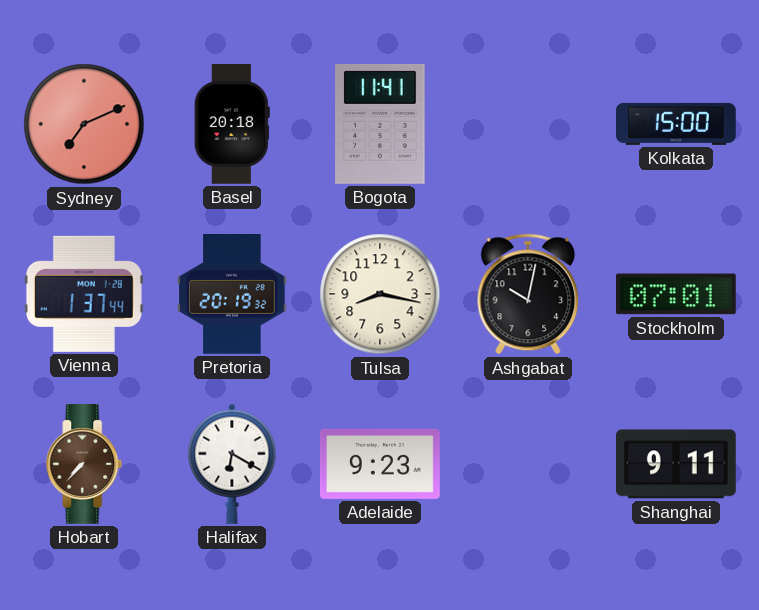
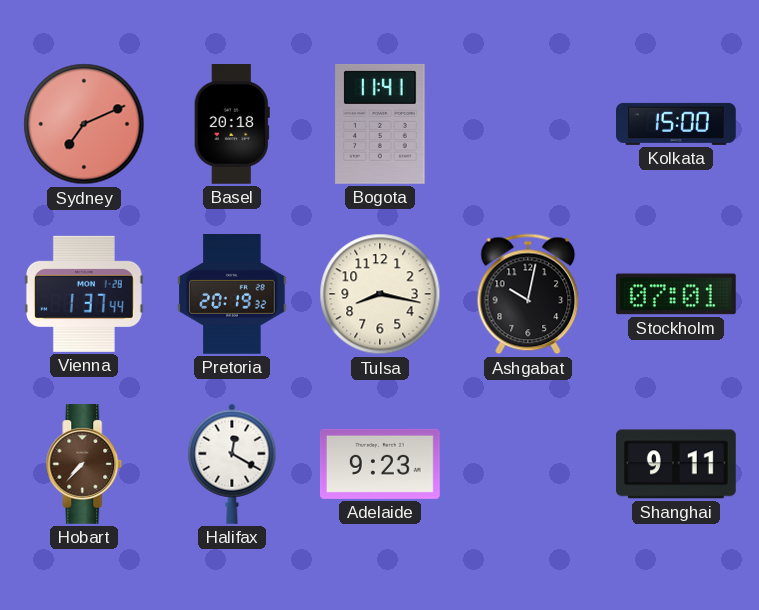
Halifax: 6:20 -> 12:20 (232, 464)
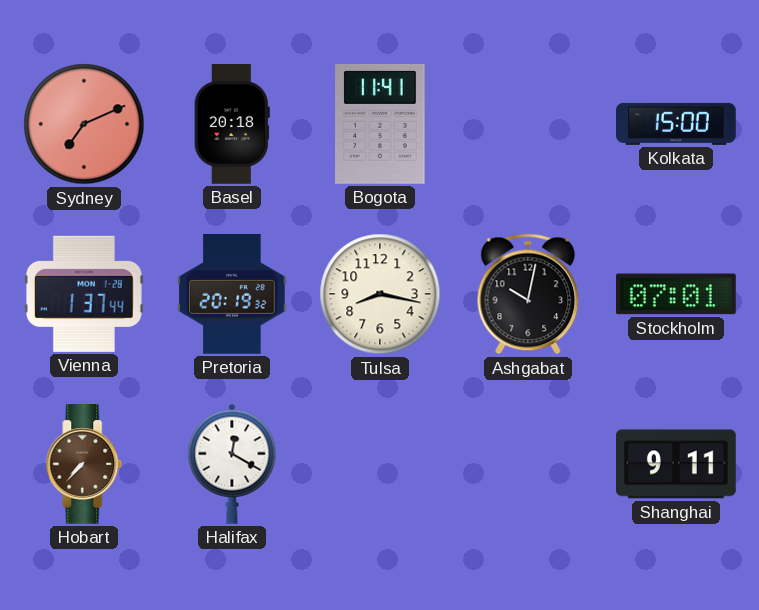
Adelaide: 9:23 -> none (381, 464)
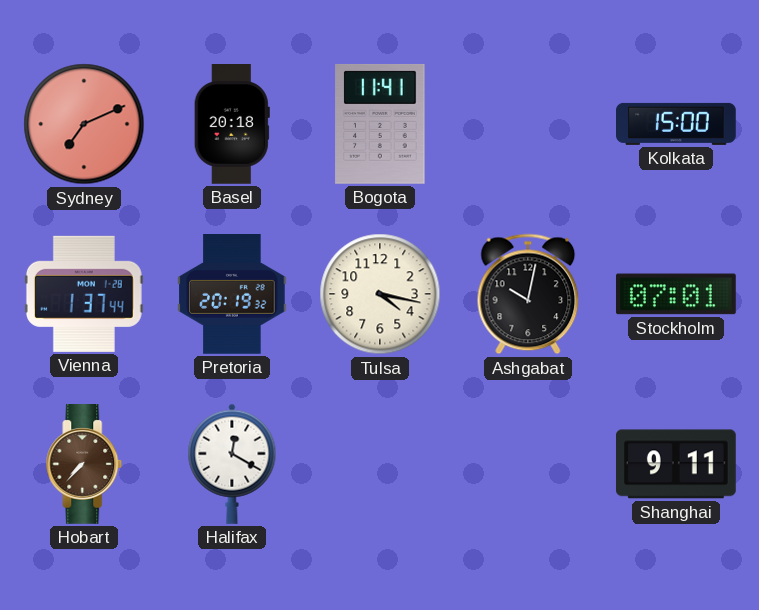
Tulsa: 8:17 -> 4:17 (380, 294)
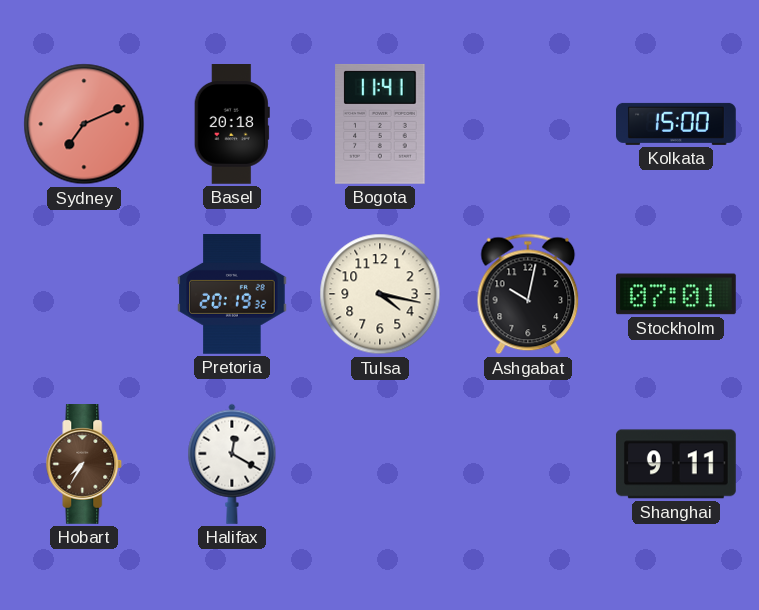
Vienna: 1:37 -> none (84, 294)
Hobart: 7:37 -> 7:35 (84, 465)
